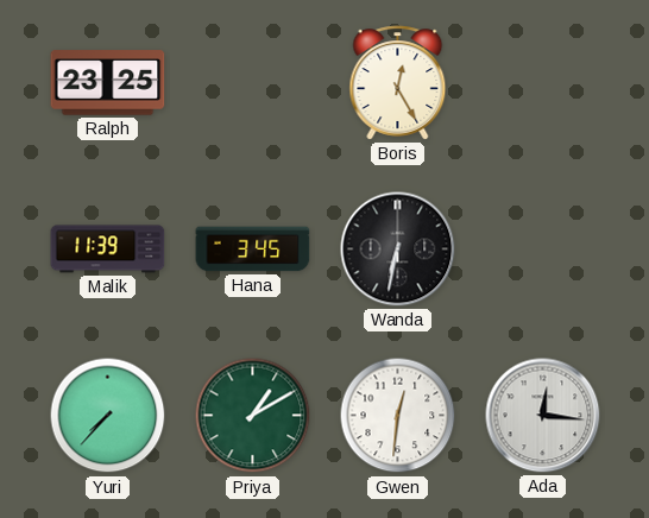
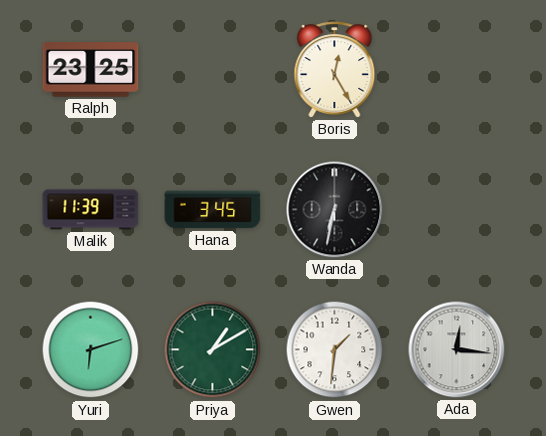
Yuri: 7:37 -> 6:12 (91, 350)
Gwen: 12:31 -> 1:31 (335, 350)
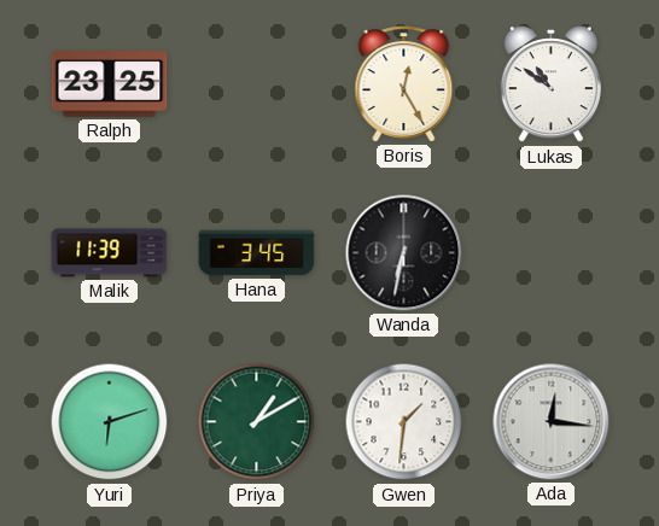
Lukas: none -> 10:51 (550, 84)
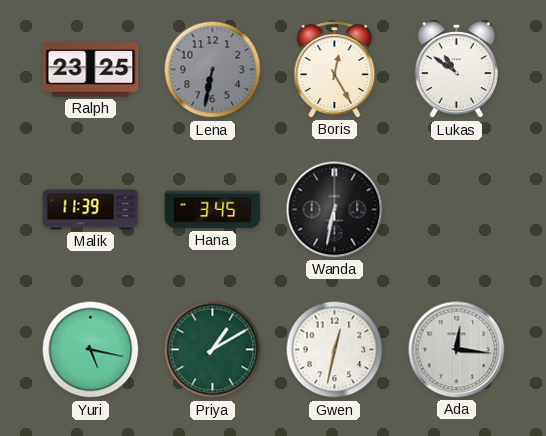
Lena: none -> 6:32 (213, 70)
Yuri: 6:12 -> 5:17 (91, 350)
Gwen: 1:31 -> 12:32 (335, 350)
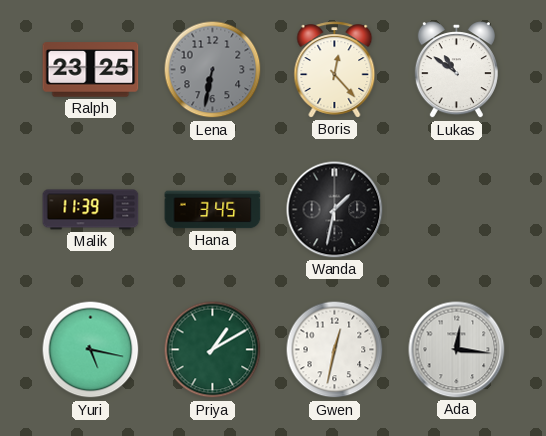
Boris: 12:25 -> 12:23 (335, 70)
Wanda: 6:32 -> 1:32 (335, 210)
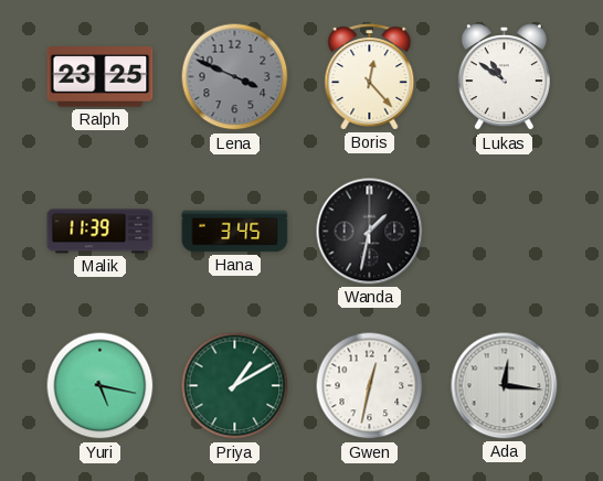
Lena: 6:32 -> 3:49 (235, 77)
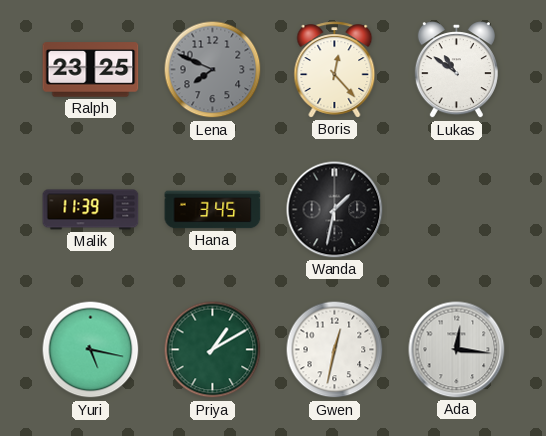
Lena: 3:49 -> 7:49 (213, 70)
